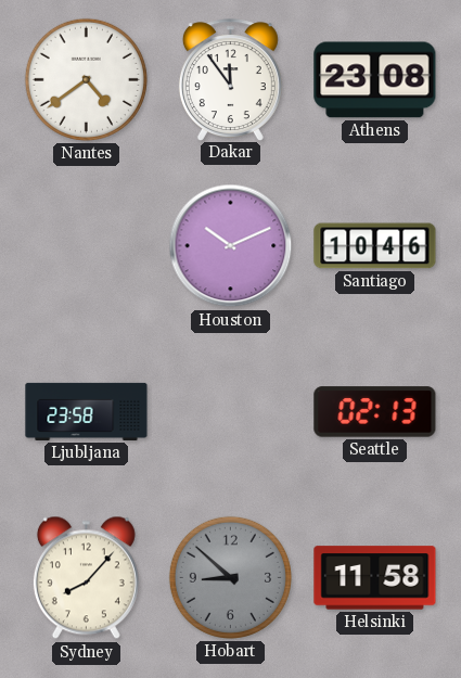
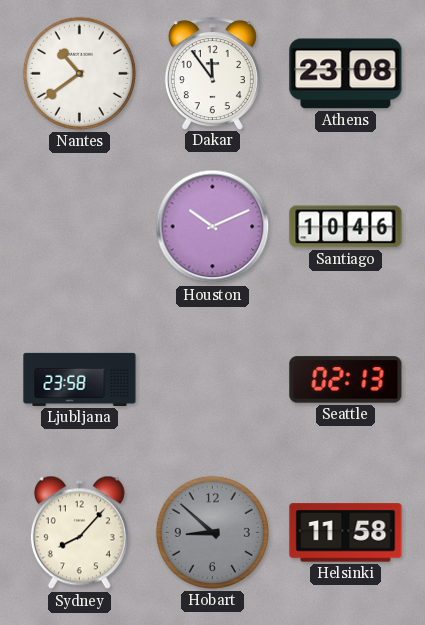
Nantes: 4:39 -> 10:39 (79, 73)
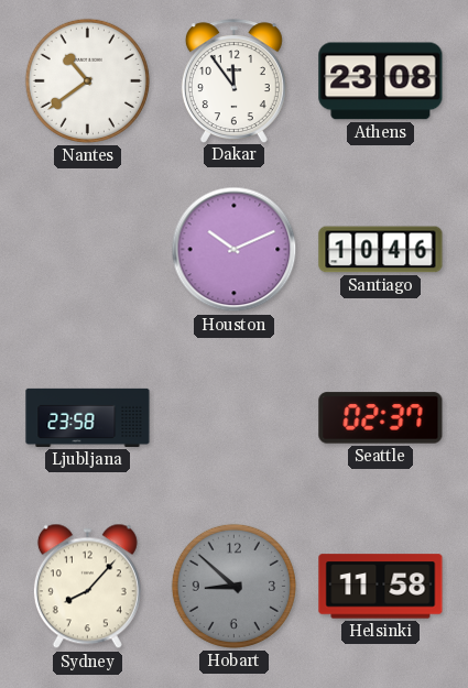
Seattle: 02:13 -> 02:37 (381, 418)
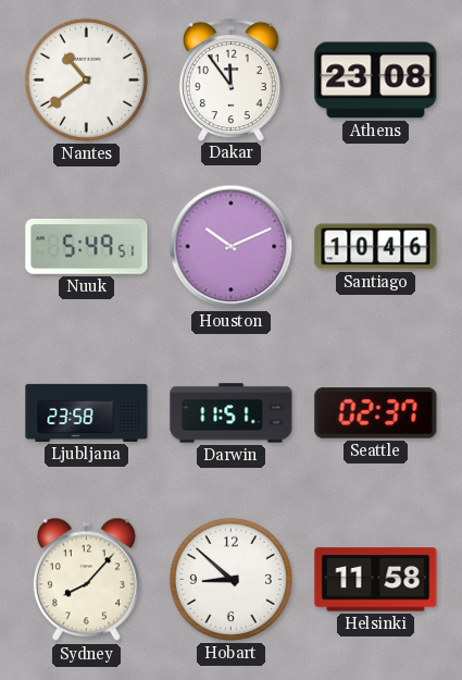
Nuuk: none -> 5:49 (87, 247)
Darwin: none -> 11:51 (232, 413)
Hobart dial: grey -> white (230, 579)
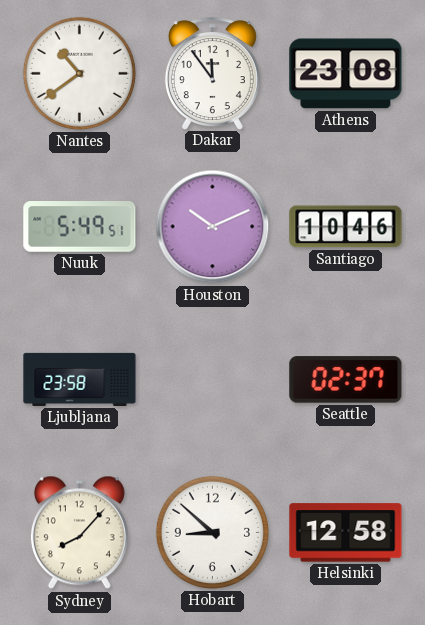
Darwin: 11:51 -> none (232, 413)
Helsinki: 11:58 -> 12:58 (346, 533)
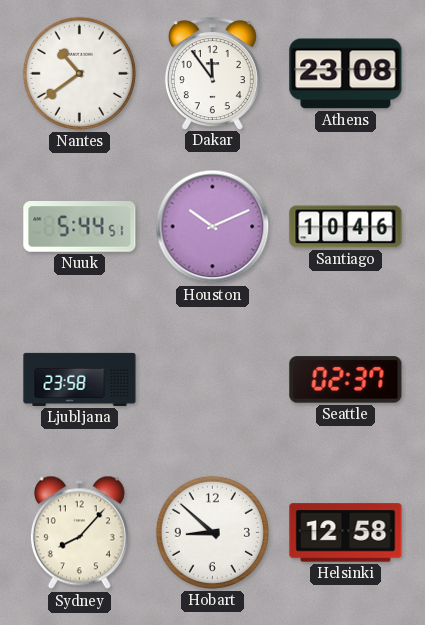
Nuuk: 5:49 -> 5:44 (80, 227)
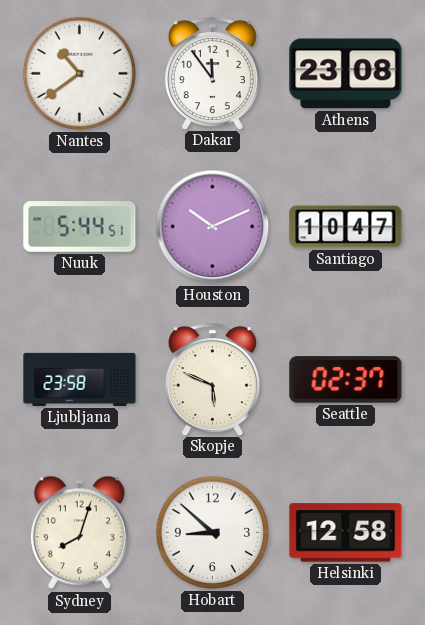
Santiago: 10:46 -> 10:47 (346, 227)
Skopje: none -> 5:49 (212, 379)
Sydney: 8:07 -> 8:03 (79, 533)
